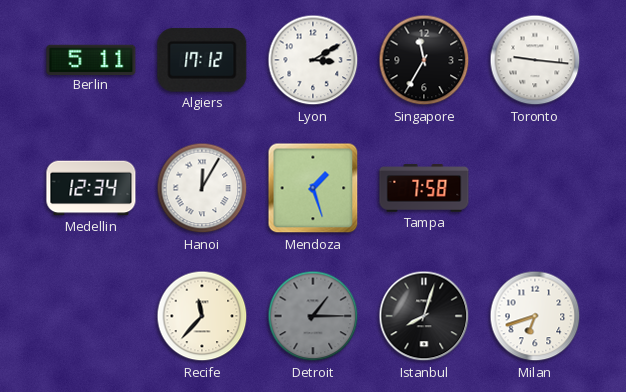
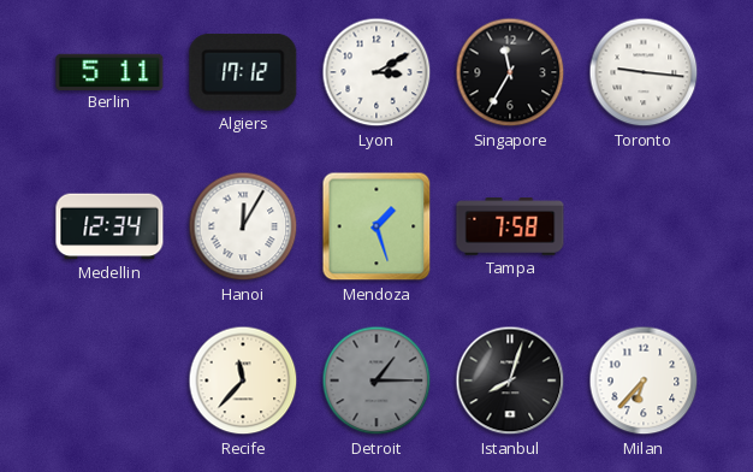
Milan: 6:42 -> 6:37 (644, 380)
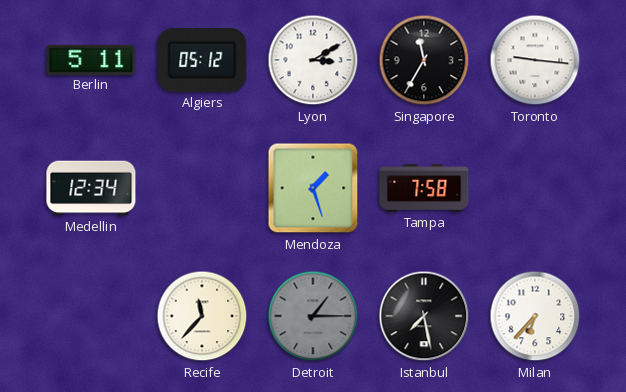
Algiers: 17:12 -> 05:12 (202, 60)
Hanoi: 12:05 -> none (243, 226)
Istanbul: 8:03 -> 7:28 (424, 316)
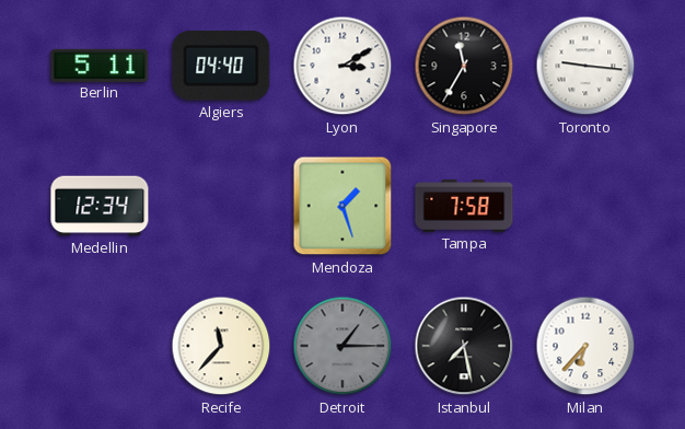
Algiers: 05:12 -> 04:40 (221, 66)
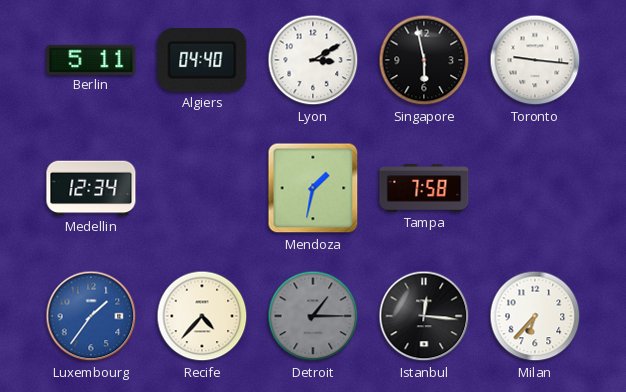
Singapore: 11:35 -> 5:58 (424, 60)
Mendoza: 1:27 -> 1:32 (313, 188)
Luxembourg: none -> 1:36 (91, 316)
Recife: 11:37 -> 4:37 (202, 316)
Istanbul: 7:28 -> 12:16 (424, 316)
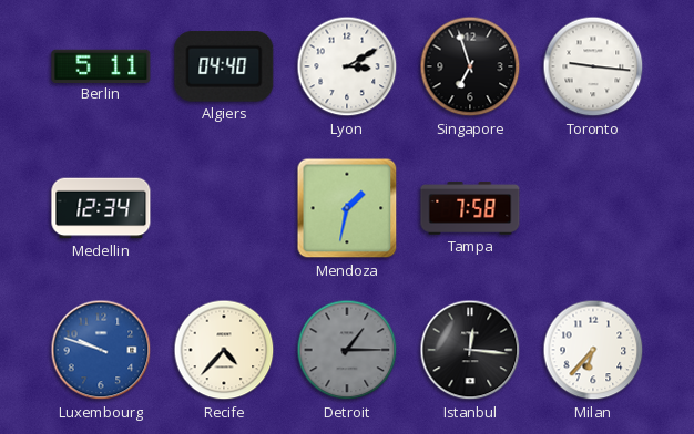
Singapore: 5:58 -> 6:57 (470, 66)
Luxembourg: 1:36 -> 9:48 (101, 350)
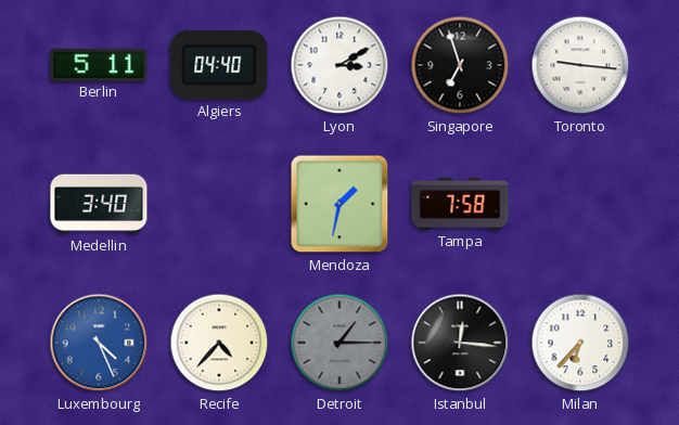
Medellin: 12:34 -> 3:40 (99, 204)
Luxembourg: 9:48 -> 4:26 (99, 343)
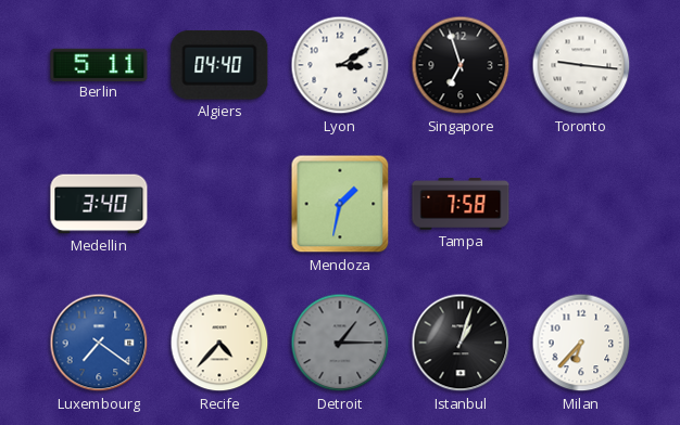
Luxembourg: 4:26 -> 7:21 (99, 343)
Istanbul: 12:16 -> 1:03 (461, 343)
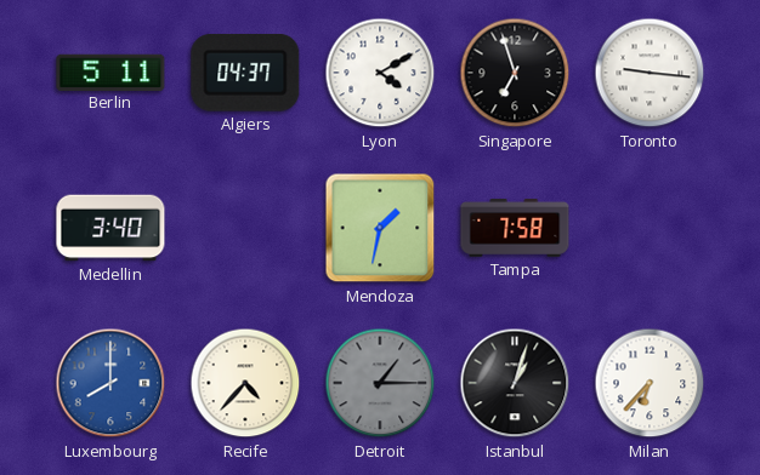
Algiers: 04:40 -> 04:37 (245, 73)
Lyon: 3:10 -> 4:10 (380, 73)
Luxembourg: 7:21 -> 8:00 (110, 383)
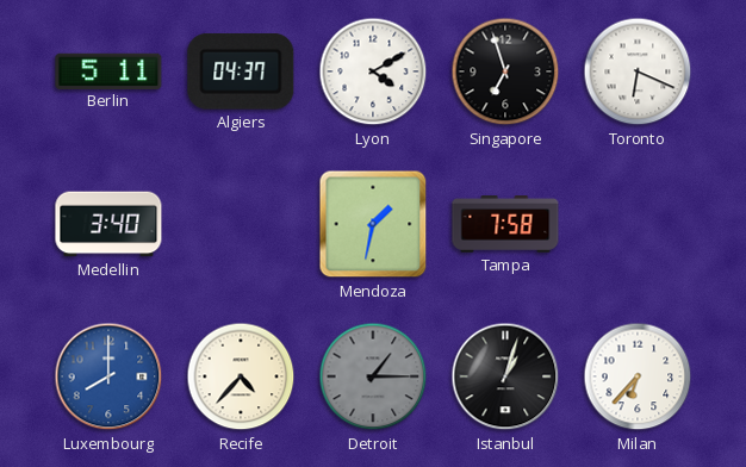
Toronto: 9:16 -> 6:19 (638, 71)
